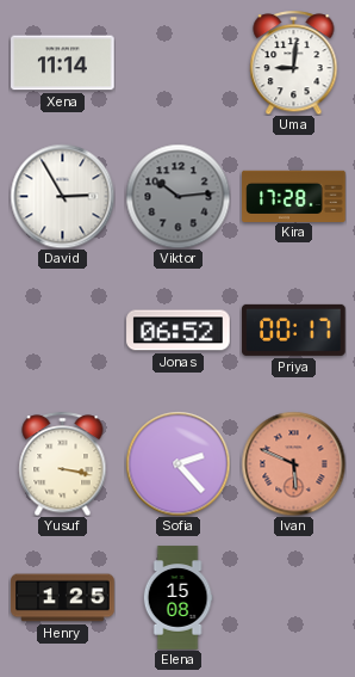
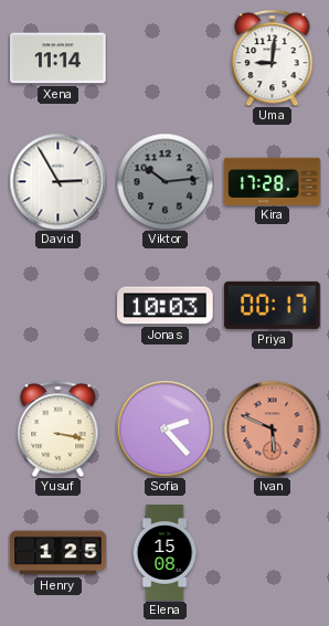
Jonas: 06:52 -> 10:03 (166, 306)
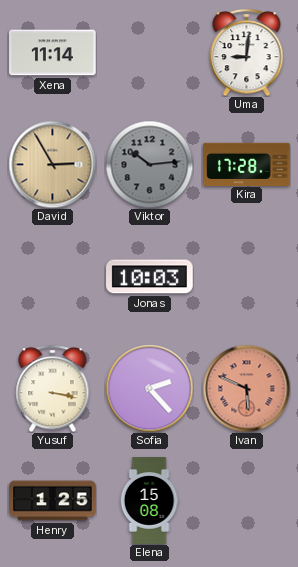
David dial: white -> champagne (52, 164)
Priya: 00:17 -> none (273, 305)
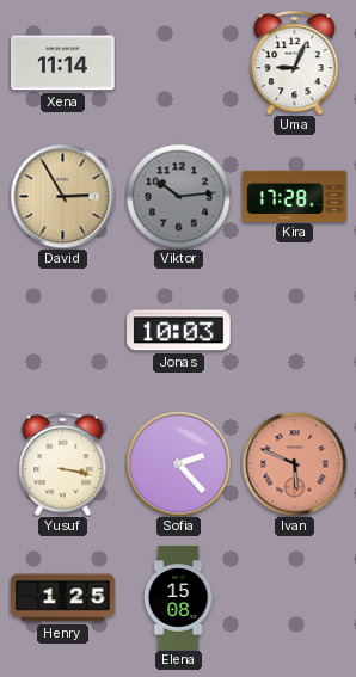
Uma: 9:01 -> 9:04 (295, 62)
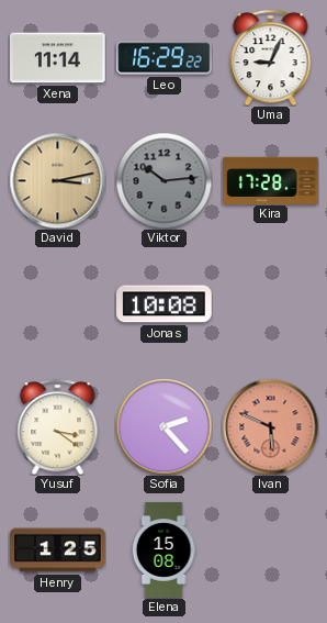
Leo: none -> 16:29 (165, 58)
David: 2:55 -> 3:13 (57, 180)
Jonas: 10:03 -> 10:08 (165, 304)
Yusuf: 3:17 -> 3:21 (58, 426)
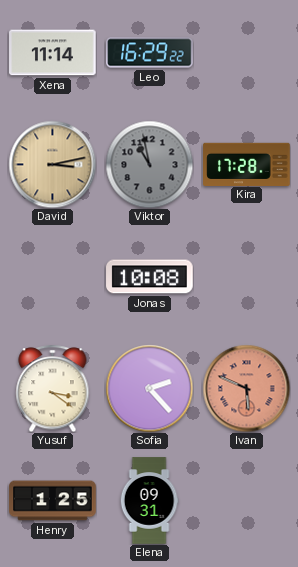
Uma: 9:04 -> none (271, 57)
Viktor: 10:14 -> 10:58 (149, 164)
Elena: 15:08 -> 09:31 (149, 501)
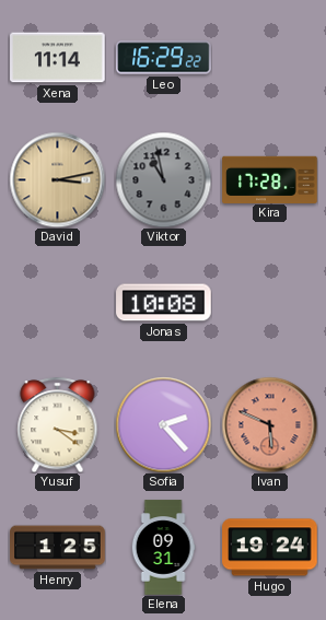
Hugo: none -> 19:24 (270, 548)
